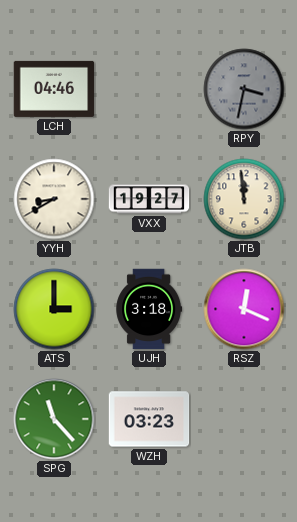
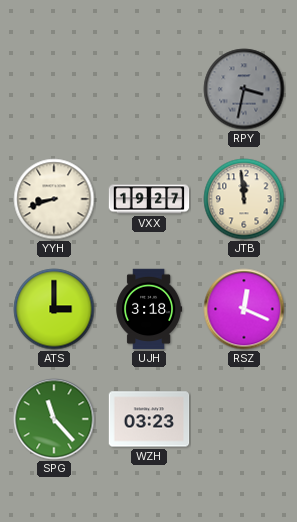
LCH: 04:46 -> none (54, 89)
YYH: 8:40 -> 8:42 (54, 199)
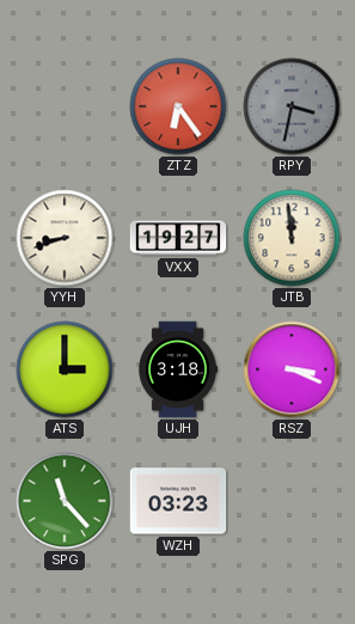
ZTZ: none -> 6:24 (178, 106)
RSZ: 12:19 -> 3:19 (292, 369)
